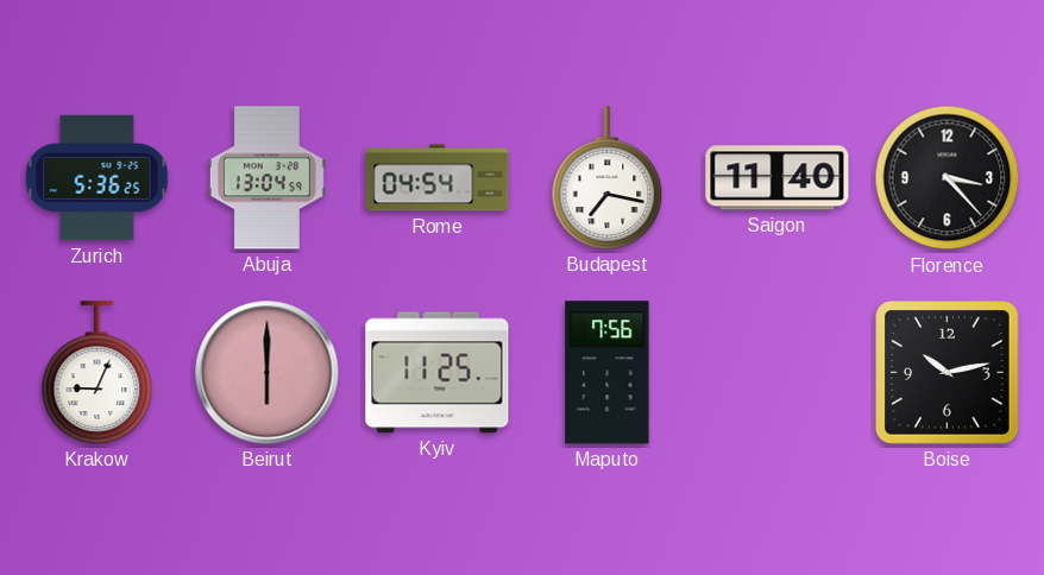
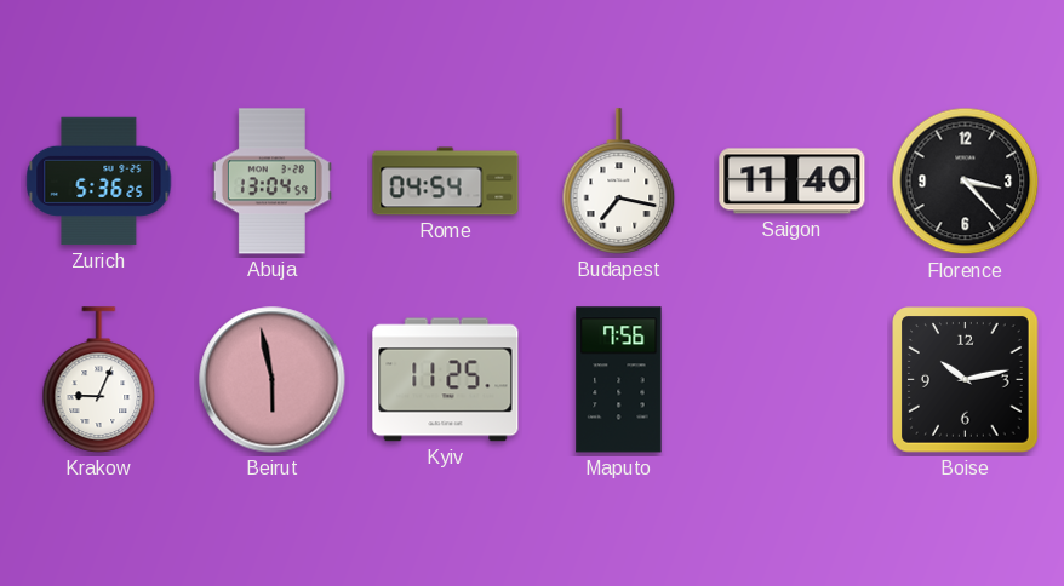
Beirut: 6:00 -> 5:58 (273, 380)
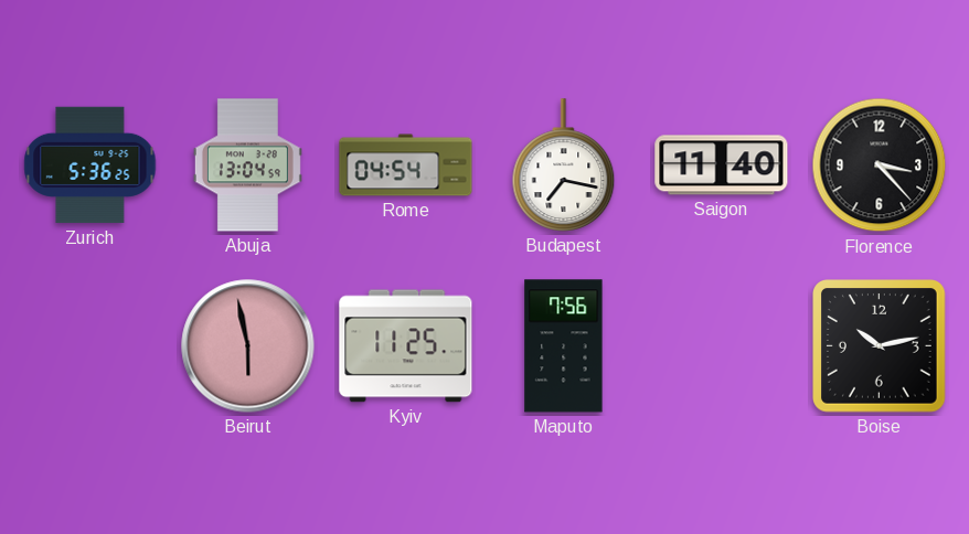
Krakow: 9:04 -> none (99, 380)
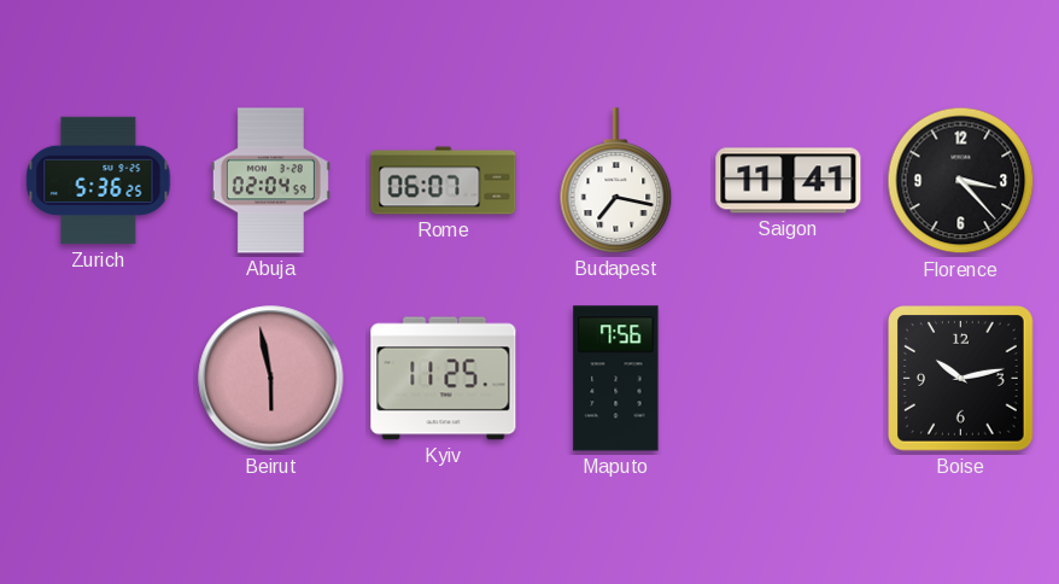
Abuja: 13:04 -> 02:04 (270, 181)
Rome: 04:54 -> 06:07 (444, 181)
Saigon: 11:40 -> 11:41 (789, 181)
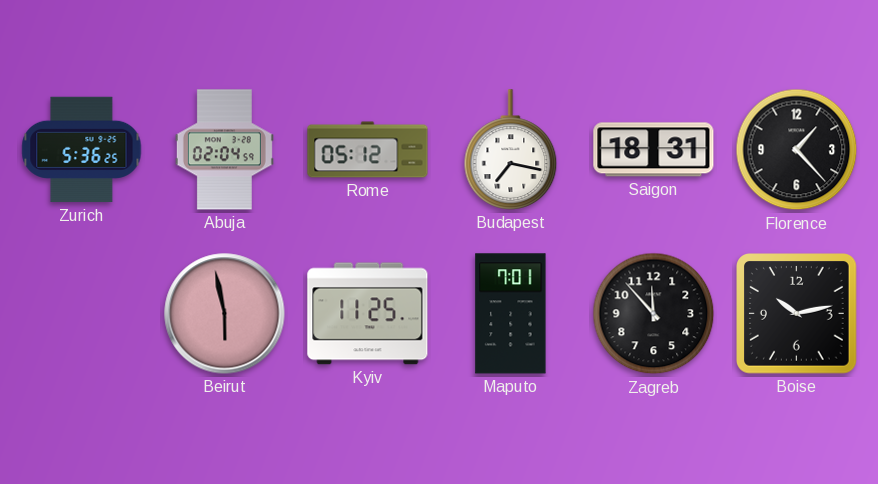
Rome: 06:07 -> 05:12 (368, 150)
Saigon: 11:41 -> 18:31 (654, 150)
Florence: 3:23 -> 1:23 (797, 150)
Maputo: 7:56 -> 7:01 (511, 314)
Zagreb: none -> 11:53 (654, 314)
